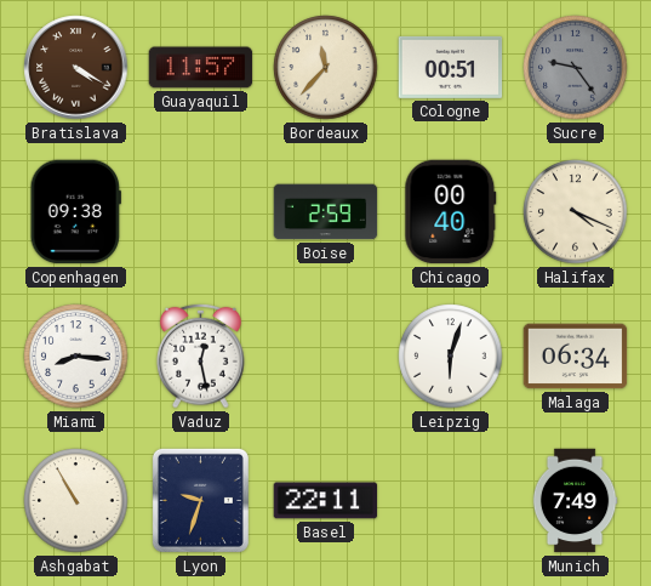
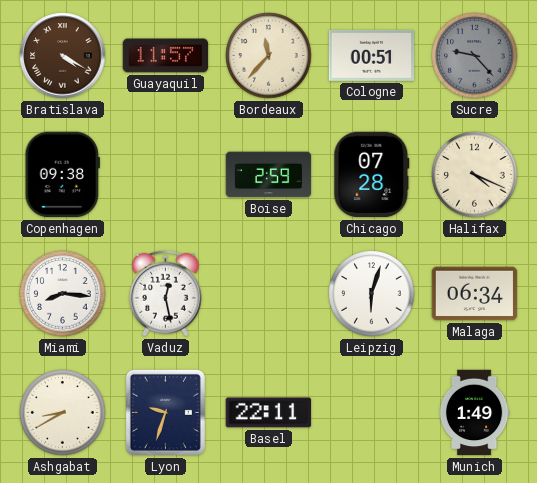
Sucre: 9:24 -> 9:23 (475, 56)
Chicago: 00:40 -> 07:28 (372, 175)
Ashgabat: 10:55 -> 8:40 (63, 413)
Munich: 7:49 -> 1:49 (474, 413)
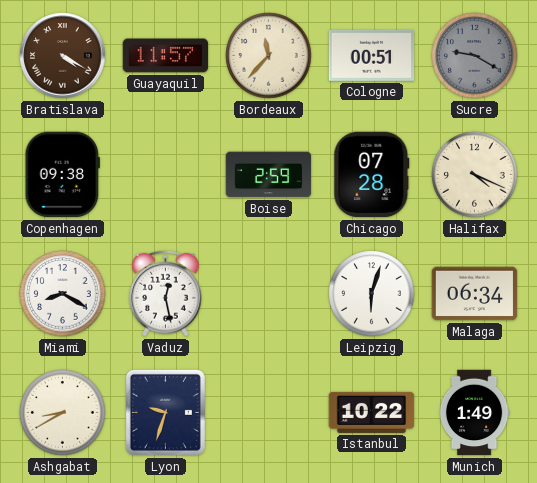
Sucre: 9:23 -> 9:20 (475, 56)
Miami: 8:16 -> 8:20 (63, 294)
Basel: 22:11 -> none (269, 413)
Istanbul: none -> 10:22 (372, 412)
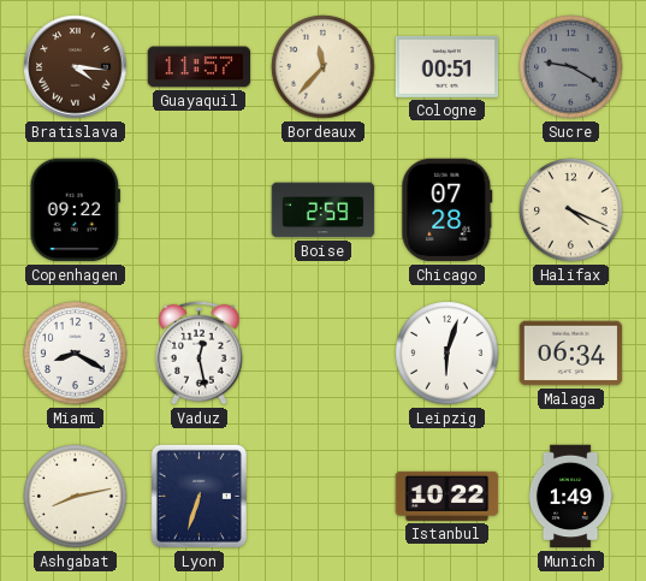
Bratislava: 4:20 -> 4:16 (76, 67)
Copenhagen: 09:38 -> 09:22 (75, 211)
Ashgabat: 8:40 -> 8:13 (76, 497)
Lyon: 9:33 -> 6:33 (198, 496)
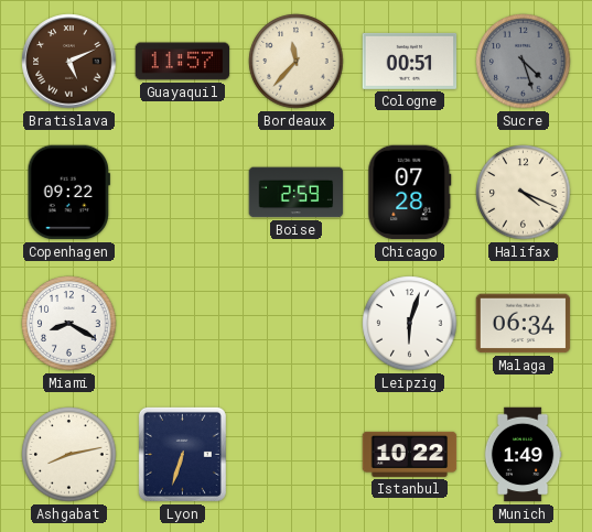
Bratislava: 4:16 -> 5:11 (69, 62)
Sucre: 9:20 -> 4:27 (524, 62)
Vaduz: 12:28 -> none (200, 352)
